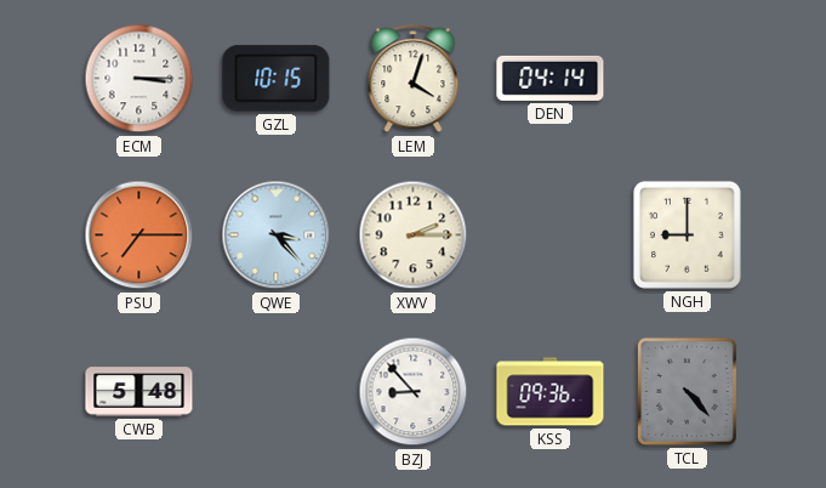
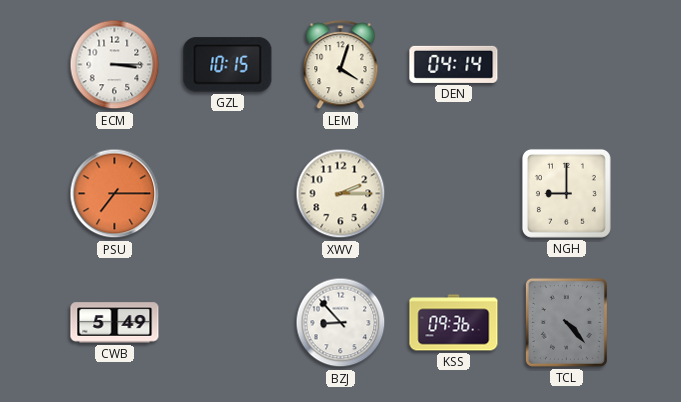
QWE: 3:23 -> none (277, 236)
CWB: 5:48 -> 5:49 (115, 323)
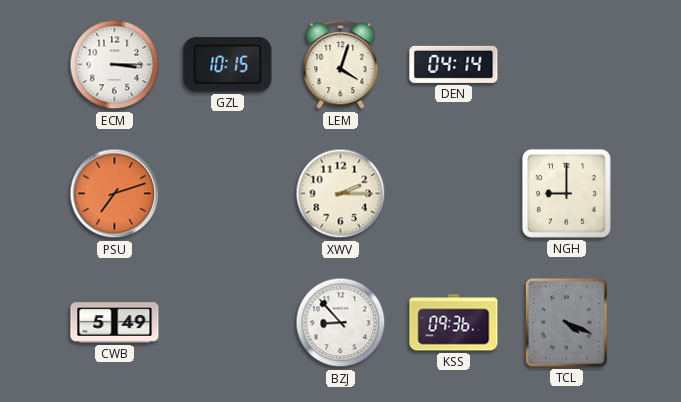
PSU: 7:15 -> 7:12 (115, 194)
TCL: 4:23 -> 4:19 (566, 322)
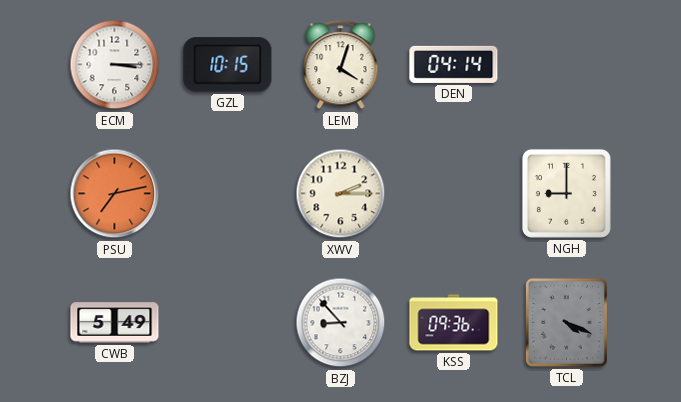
PSU: 7:12 -> 7:13 (115, 194)
